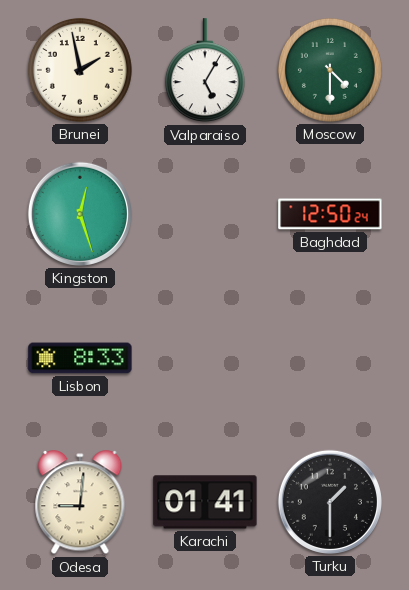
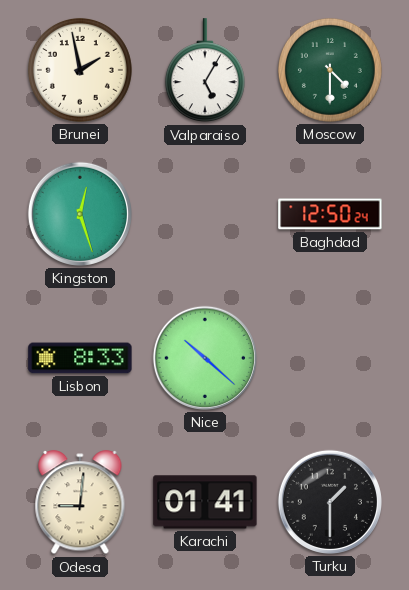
Nice: none -> 10:22 (205, 358)
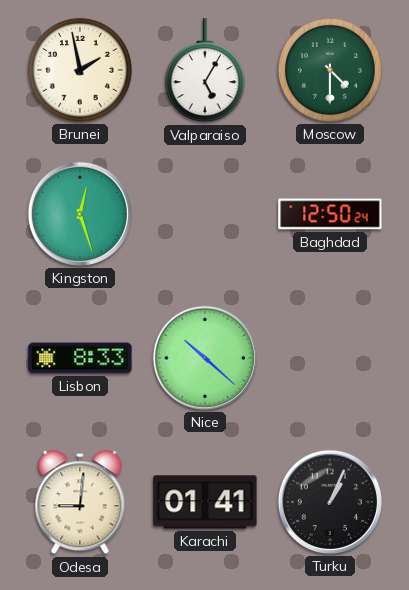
Turku: 1:30 -> 1:04 (330, 502)
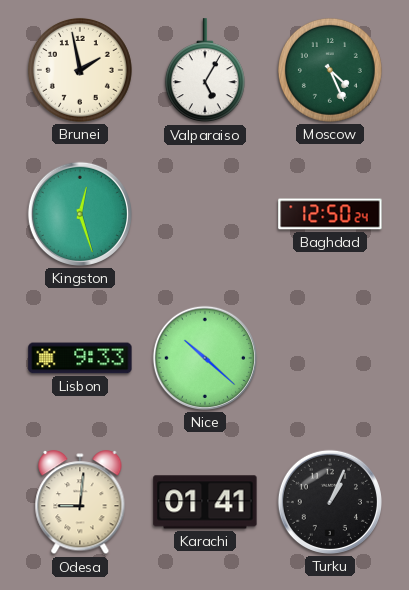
Moscow: 4:30 -> 4:26 (330, 70)
Lisbon: 8:33 -> 9:33 (80, 358)
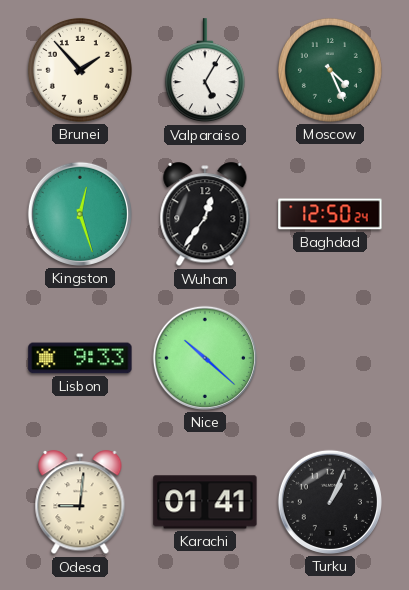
Brunei: 1:58 -> 1:53 (80, 70)
Wuhan: none -> 12:36 (205, 215)
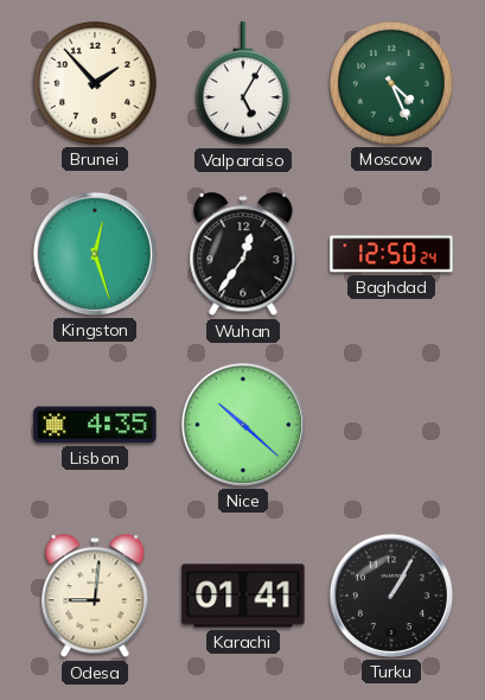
Lisbon: 9:33 -> 4:35 (95, 425)
Turku: 1:04 -> 1:05 (391, 596)
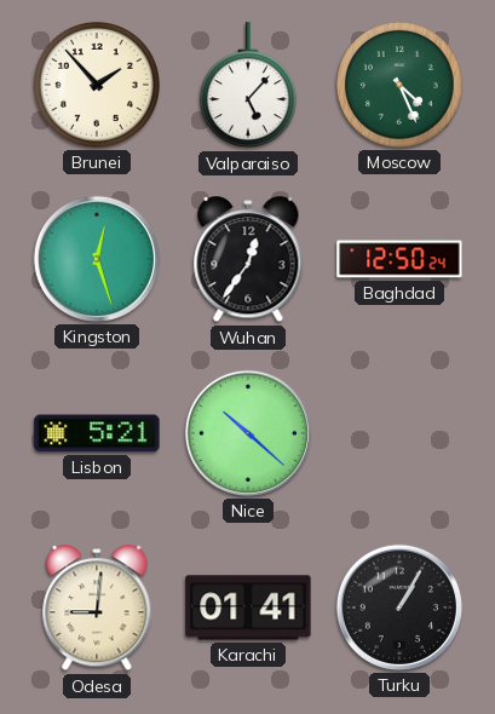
Valparaiso: 5:05 -> 5:07 (248, 86)
Lisbon: 4:35 -> 5:21 (97, 433)
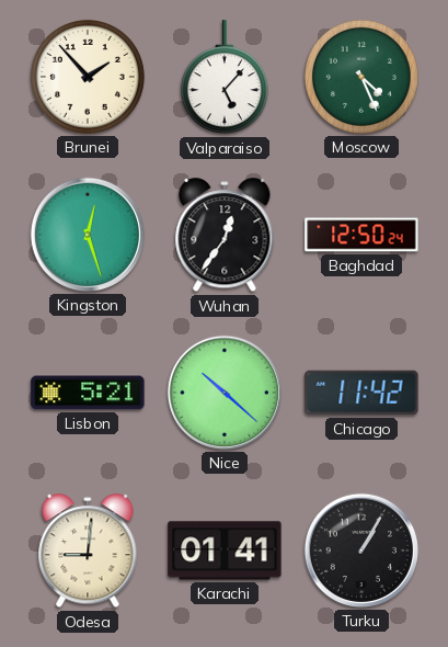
Chicago: none -> 11:42 (361, 393)
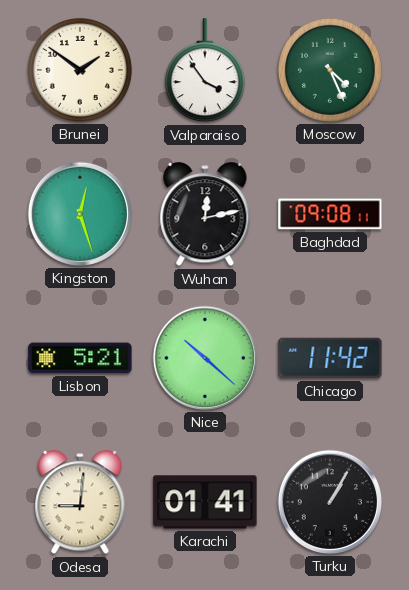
Brunei: 1:53 -> 1:51 (80, 70)
Valparaiso: 5:07 -> 3:54 (205, 71)
Wuhan: 12:36 -> 12:13 (205, 215)
Baghdad: 12:50 -> 09:08 (330, 214)
